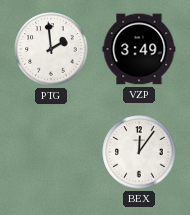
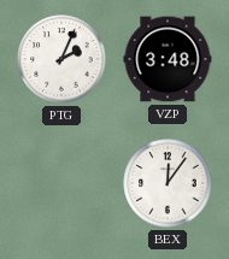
PTG: 1:59 -> 2:04 (61, 59)
VZP: 3:49 -> 3:48 (168, 59)
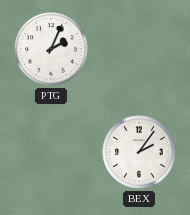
VZP: 3:48 -> none (168, 59)
BEX: 12:06 -> 2:06 (139, 152)
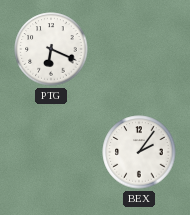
PTG: 2:04 -> 6:19 (51, 49)
